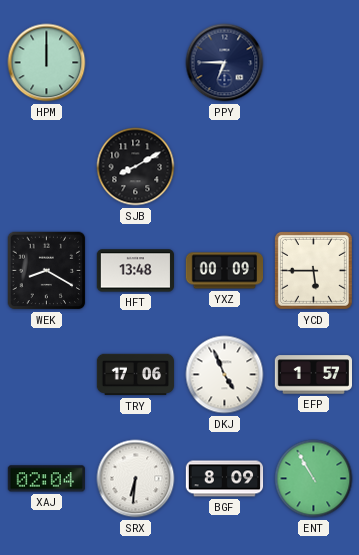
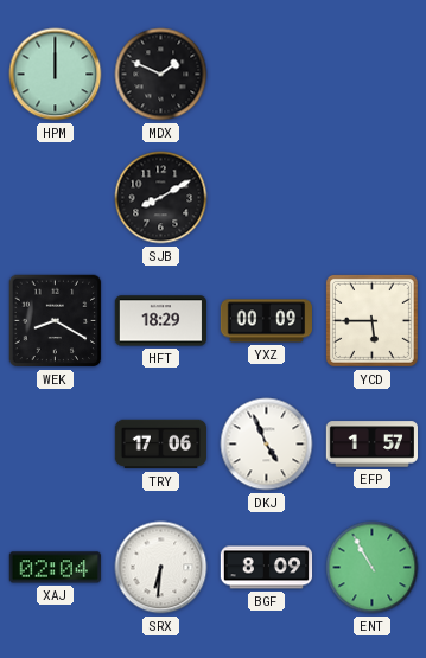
MDX: none -> 1:49 (161, 75)
PPY: 6:45 -> none (225, 63)
HFT: 13:48 -> 18:29 (160, 321)
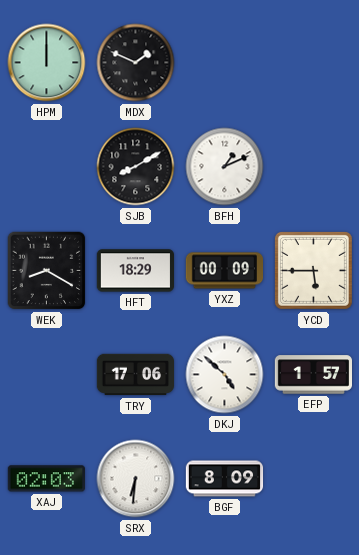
BFH: none -> 1:11 (225, 167)
DKJ: 4:56 -> 4:52 (225, 375)
XAJ: 02:04 -> 02:03 (46, 479)
ENT: 10:55 -> none (373, 568)
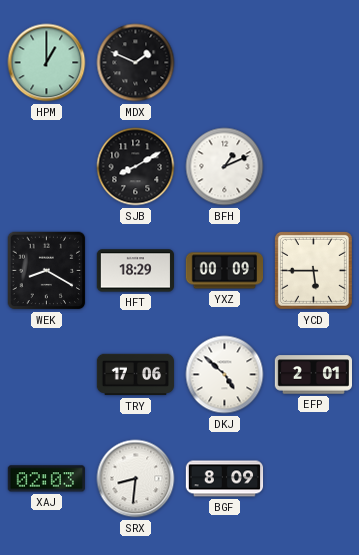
HPM: 12:00 -> 1:00 (47, 63)
EFP: 1:57 -> 2:01 (313, 375)
SRX: 6:31 -> 8:31 (136, 479)
